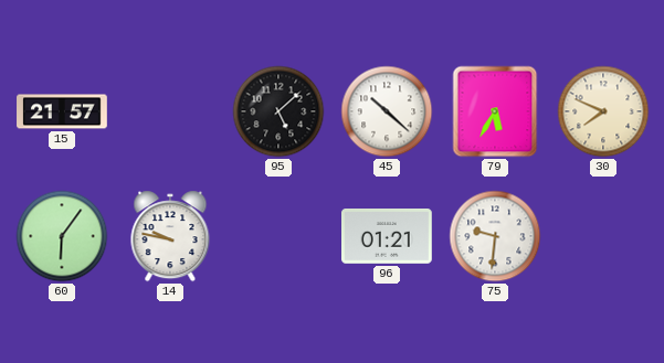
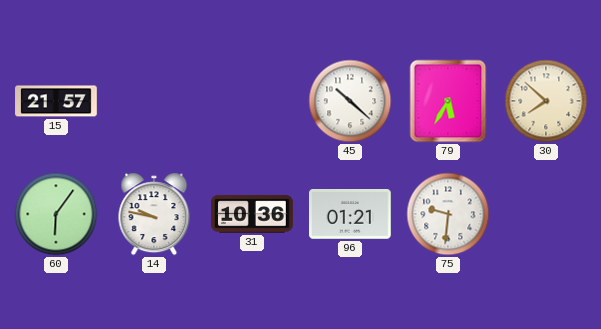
95: 5:08 -> none (278, 111)
30: 7:49 -> 7:52 (546, 101)
31: none -> 10:36 (252, 214)
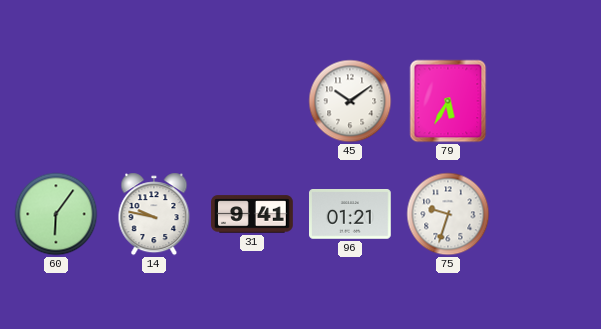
15: 21:57 -> none (56, 101)
45: 10:22 -> 10:09 (350, 101)
30: 7:52 -> none (546, 101)
31: 10:36 -> 9:41 (252, 214)
75: 9:31 -> 9:33 (448, 214)
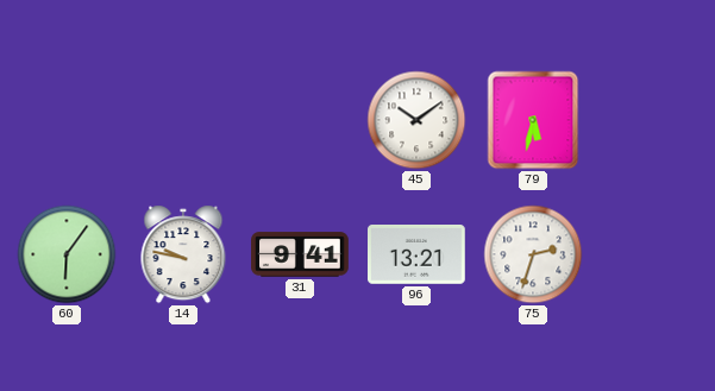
79: 5:35 -> 5:32 (533, 120)
96: 01:21 -> 13:21 (418, 256)
75: 9:33 -> 2:33 (533, 254)
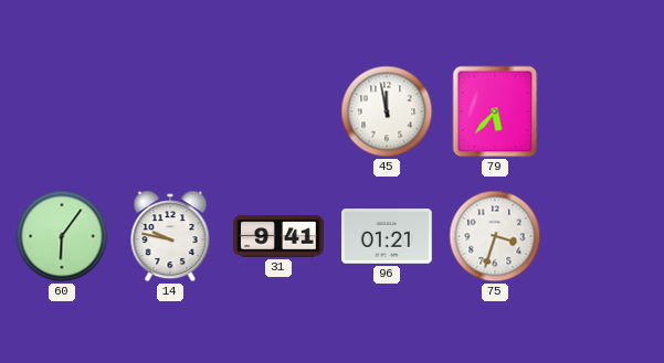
45: 10:09 -> 11:58 (387, 111)
79: 5:32 -> 5:37 (495, 111)
96: 13:21 -> 01:21 (388, 237)
75: 2:33 -> 3:33 (495, 236)
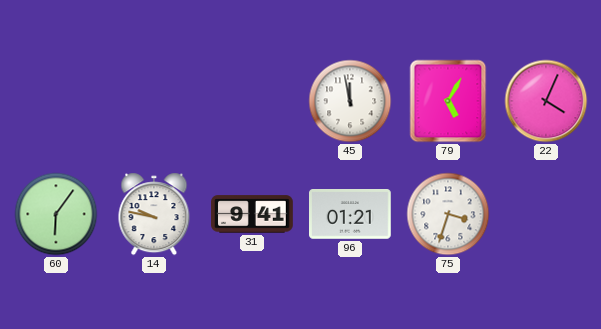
79: 5:37 -> 5:05 (448, 101)
22: none -> 4:04 (546, 101)
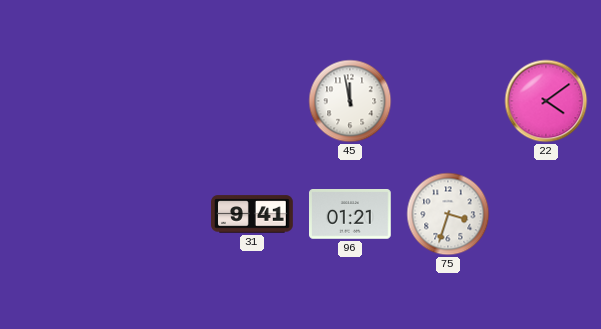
79: 5:05 -> none (448, 101)
22: 4:04 -> 4:09 (546, 101)
60: 6:06 -> none (56, 214)
14: 9:47 -> none (154, 214)
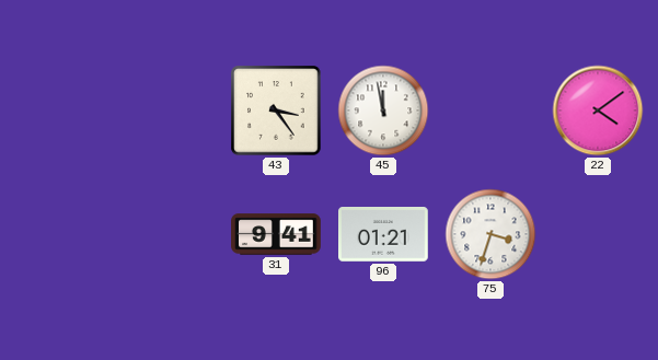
43: none -> 3:24 (276, 111)
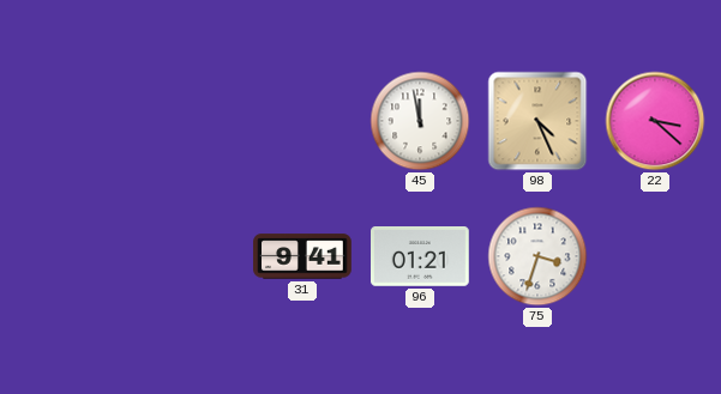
43: 3:24 -> none (276, 111)
98: none -> 4:26 (537, 121)
22: 4:09 -> 3:22 (655, 121)
